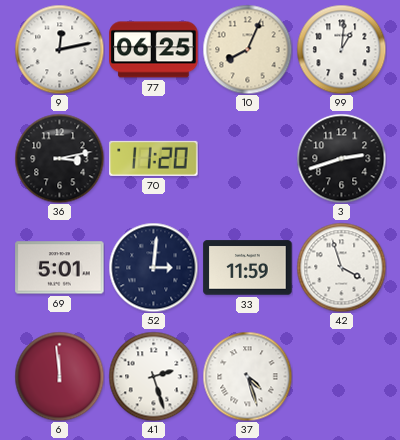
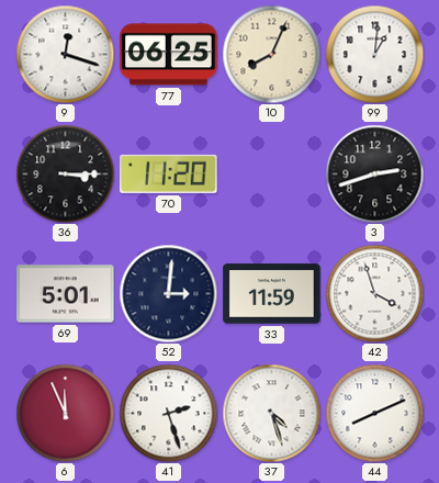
9: 12:13 -> 12:18 (65, 54)
36: 3:13 -> 3:15 (65, 173)
6: 11:59 -> 11:56 (65, 413)
44: none -> 8:11 (374, 413)
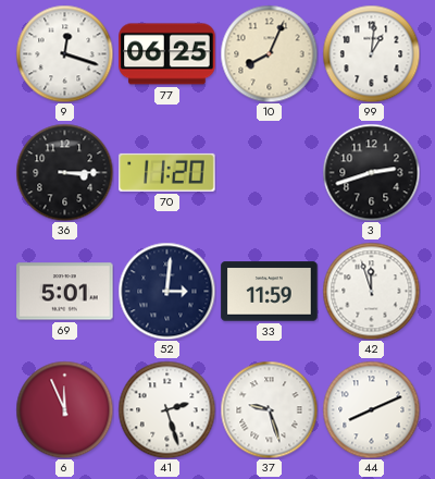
42: 3:57 -> 11:57 (371, 291)
37: 4:27 -> 9:27 (269, 409)
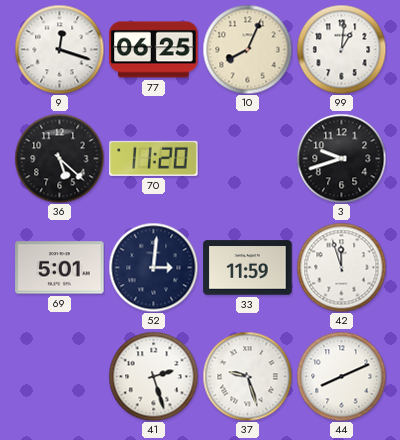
36: 3:15 -> 5:22 (59, 158)
3: 2:42 -> 9:42 (341, 158)
6: 11:56 -> none (64, 409)
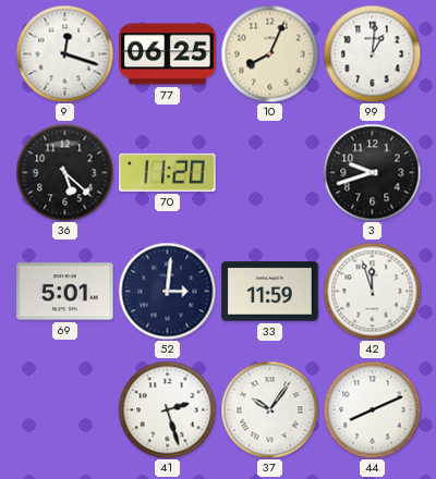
37: 9:27 -> 10:06 (269, 409)
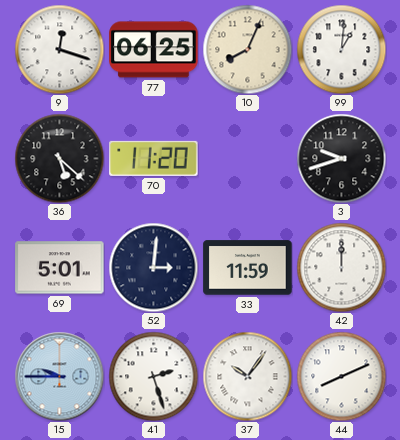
42: 11:57 -> 12:00 (341, 267)
15: none -> 9:45 (59, 376)
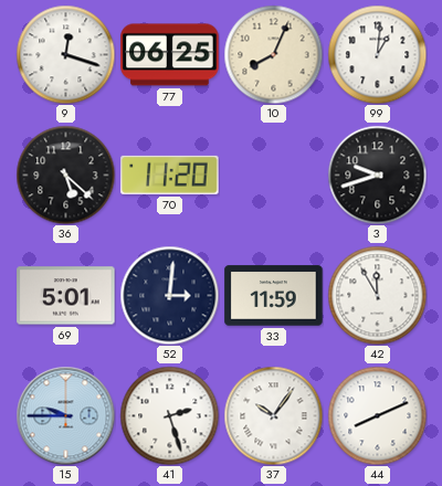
42: 12:00 -> 11:55 (377, 295)
